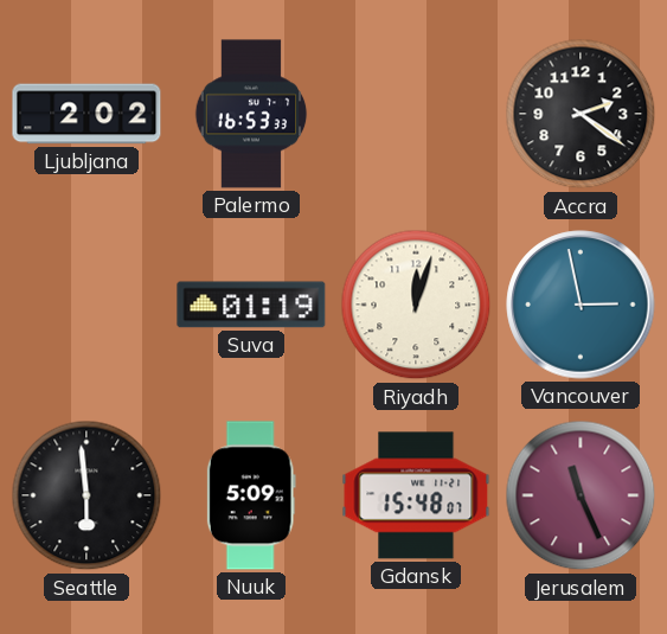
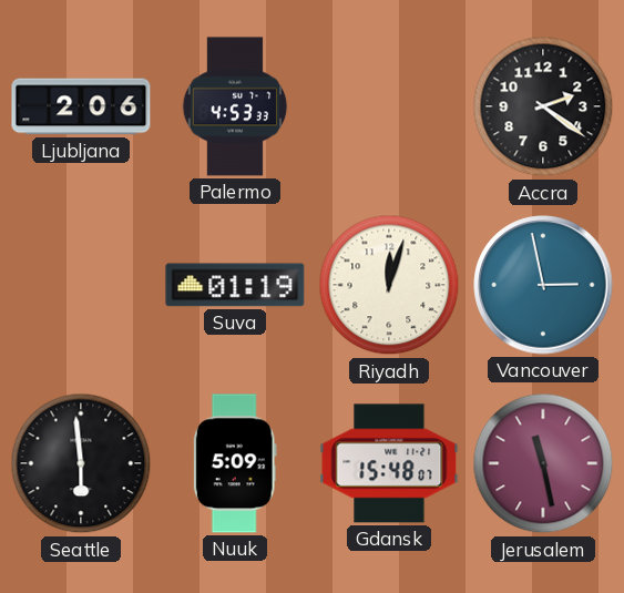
Ljubljana: 2:02 -> 2:06 (81, 106)
Palermo: 16:53 -> 4:53 (235, 106)
Jerusalem: 11:26 -> 11:28 (543, 463)
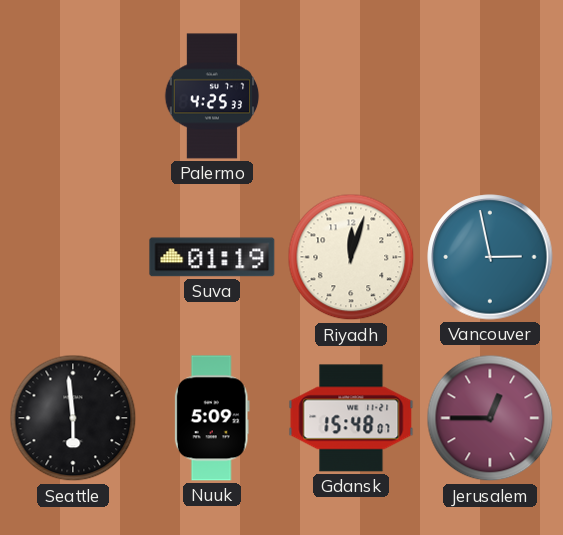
Ljubljana: 2:06 -> none (81, 106)
Palermo: 4:53 -> 4:25 (212, 96)
Accra: 2:21 -> none (543, 106)
Jerusalem: 11:28 -> 12:45 (490, 418)
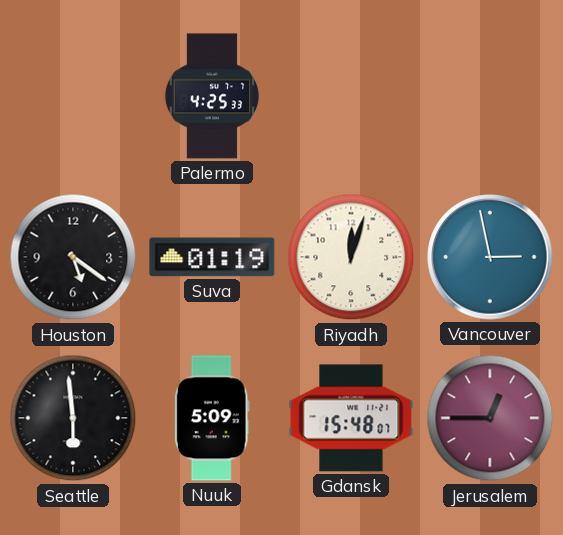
Houston: none -> 5:21 (73, 257)
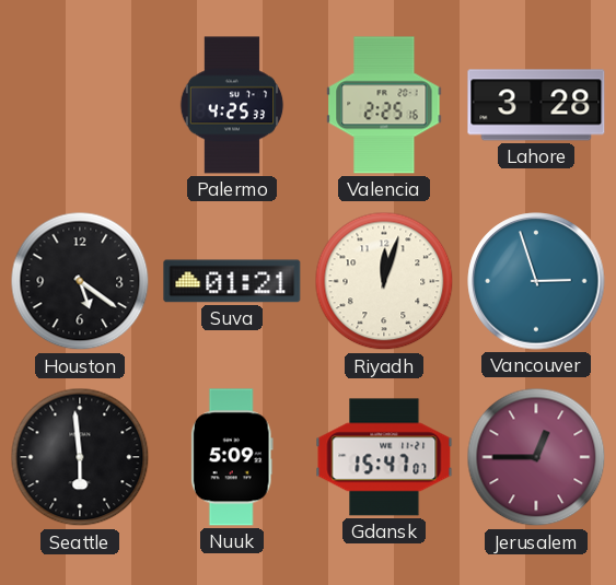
Valencia: none -> 2:25 (384, 105)
Lahore: none -> 3:28 (536, 105)
Suva: 01:19 -> 01:21 (232, 281)
Vancouver: 2:58 -> 2:57 (536, 281)
Gdansk: 15:48 -> 15:47 (384, 457)
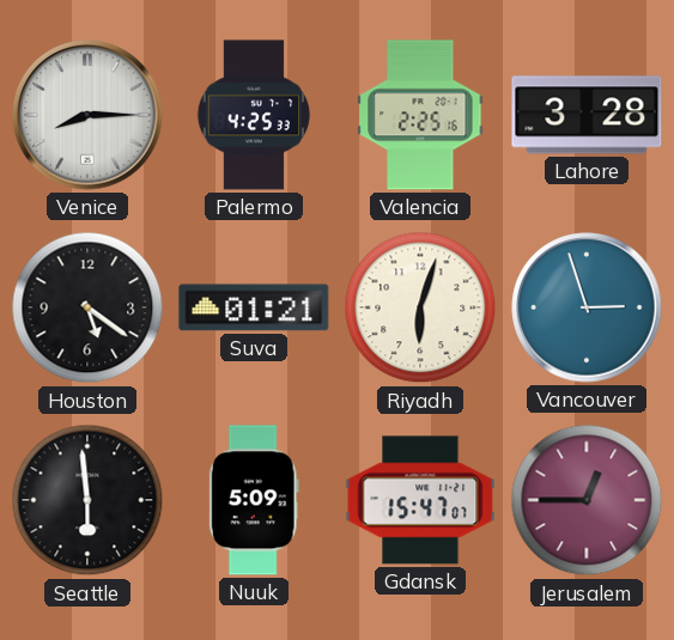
Venice: none -> 8:15 (87, 115)
Riyadh: 12:03 -> 6:03 (420, 307)
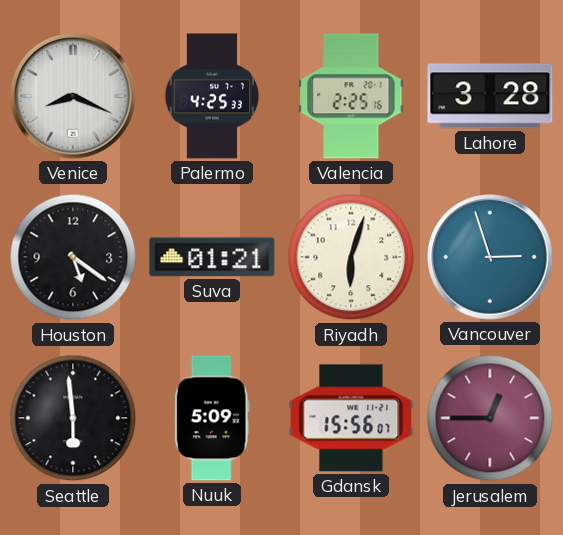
Venice: 8:15 -> 8:19 (73, 96)
Gdansk: 15:47 -> 15:56 (351, 418)
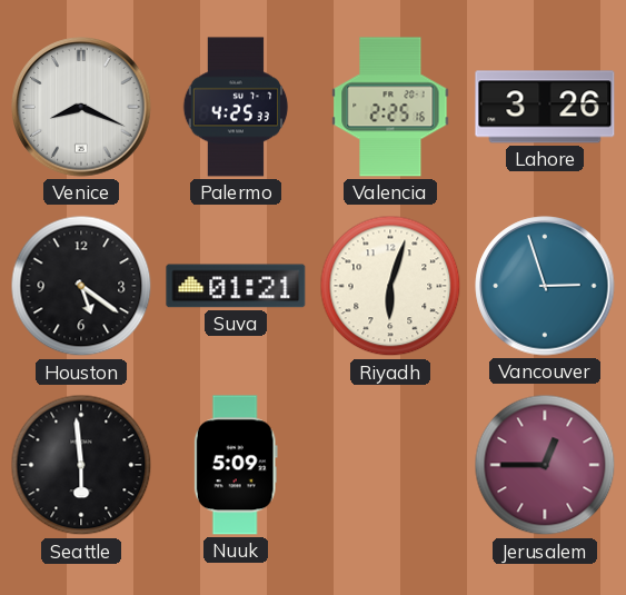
Lahore: 3:28 -> 3:26 (545, 107)
Gdansk: 15:56 -> none (351, 418)
